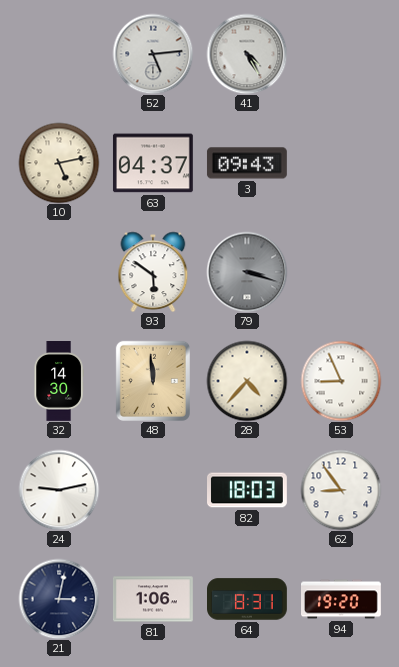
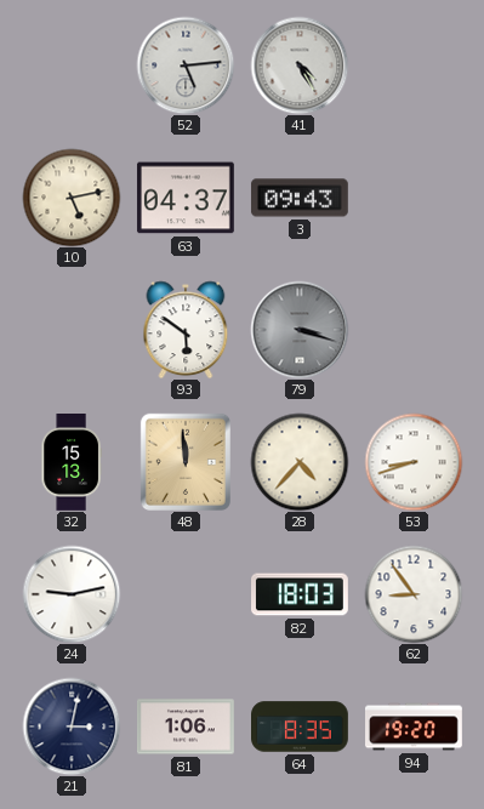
32: 14:30 -> 15:13 (72, 463)
53: 8:56 -> 8:42 (414, 462)
64: 8:31 -> 8:35 (301, 727)
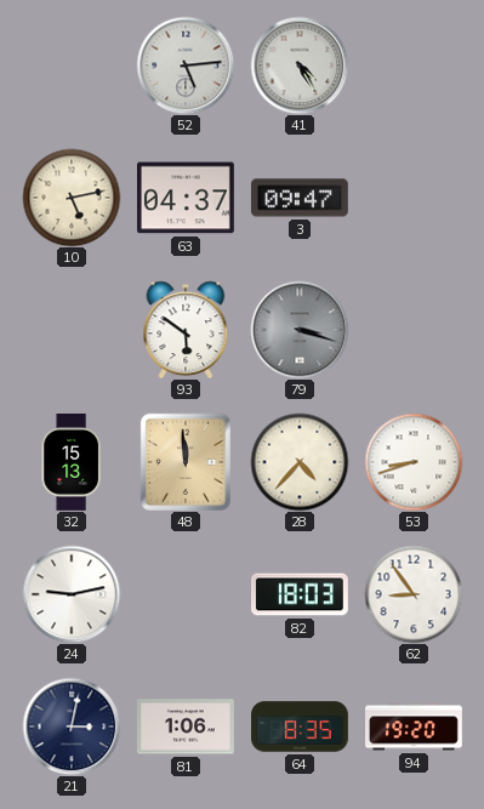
3: 09:43 -> 09:47 (300, 198)
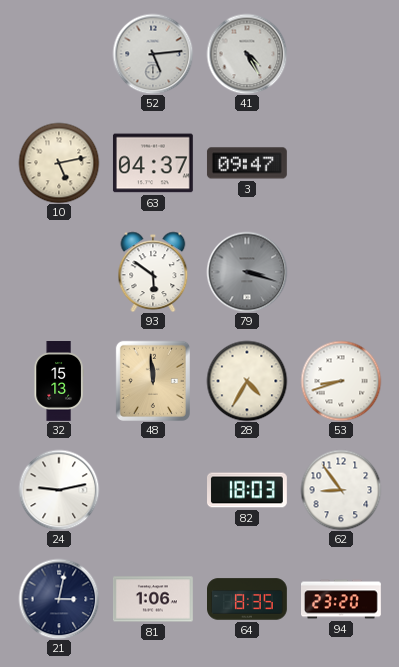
28: 4:37 -> 4:35 (247, 381)
94: 19:20 -> 23:20 (342, 599)
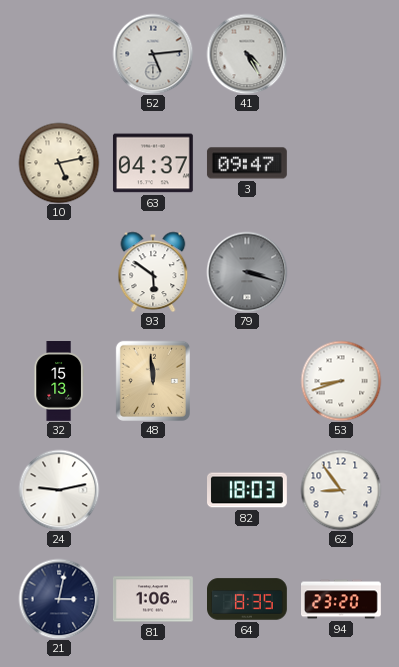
28: 4:35 -> none (247, 381)
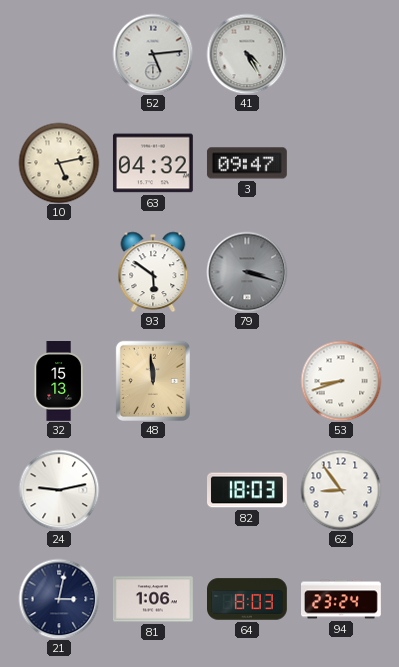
63: 04:37 -> 04:32 (153, 163)
64: 8:35 -> 8:03 (248, 599)
94: 23:20 -> 23:24 (342, 599)
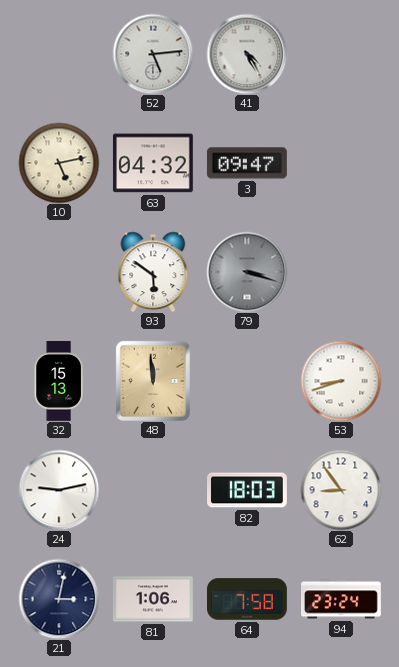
64: 8:03 -> 7:58 (248, 599)
